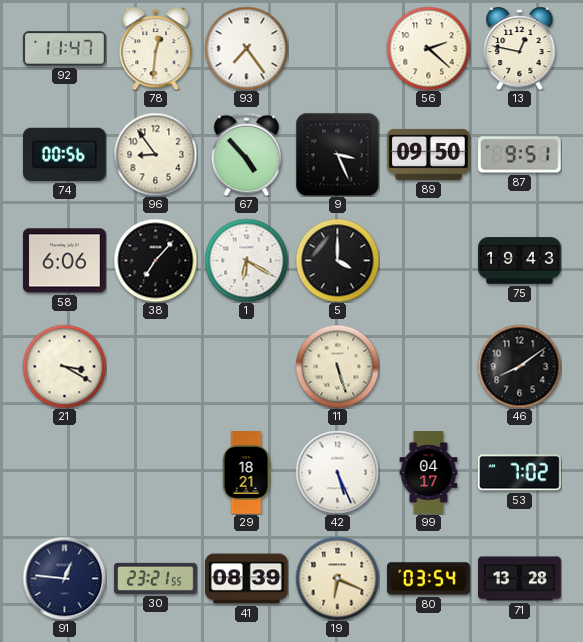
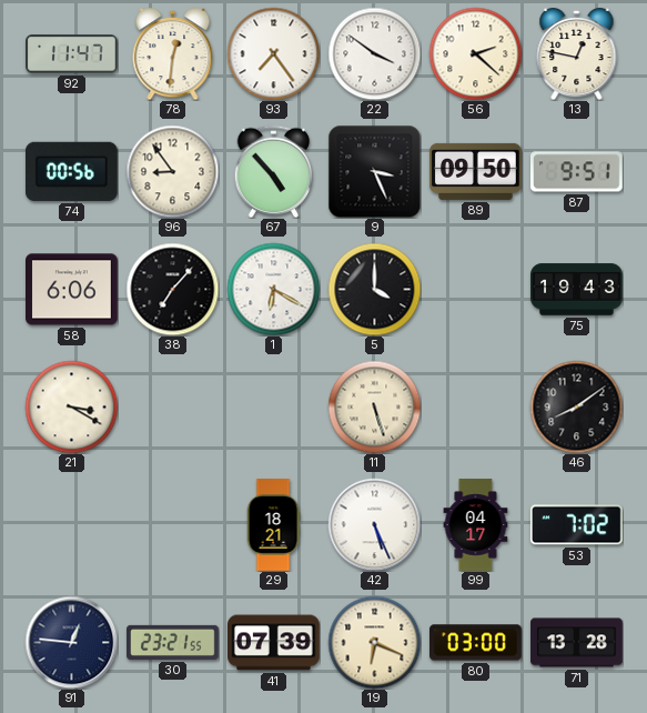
22: none -> 3:51 (374, 53)
41: 08:39 -> 07:39 (274, 643)
80: 03:54 -> 03:00 (476, 643)
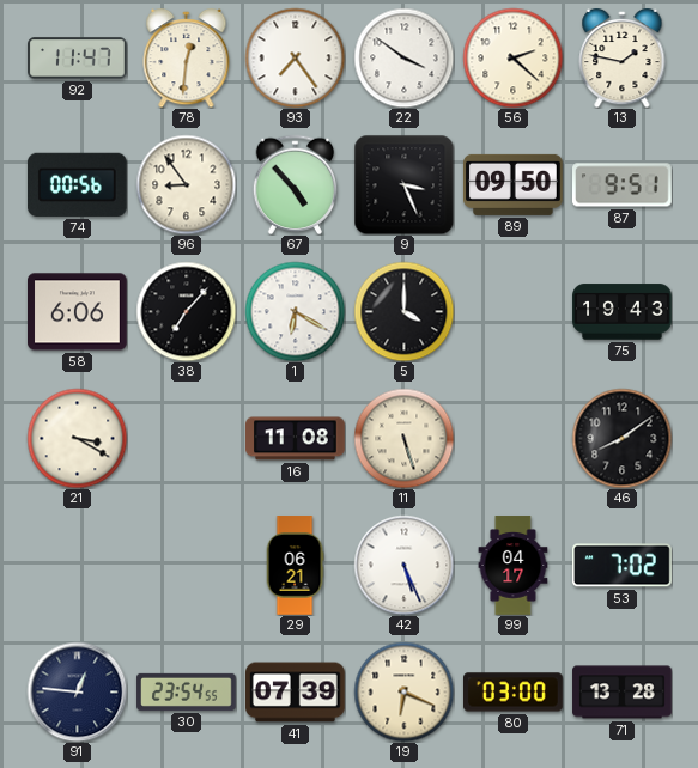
13: 12:47 -> 1:47 (623, 57)
16: none -> 11:08 (296, 439)
29: 18:21 -> 06:21 (295, 566)
30: 23:21 -> 23:54 (187, 691)
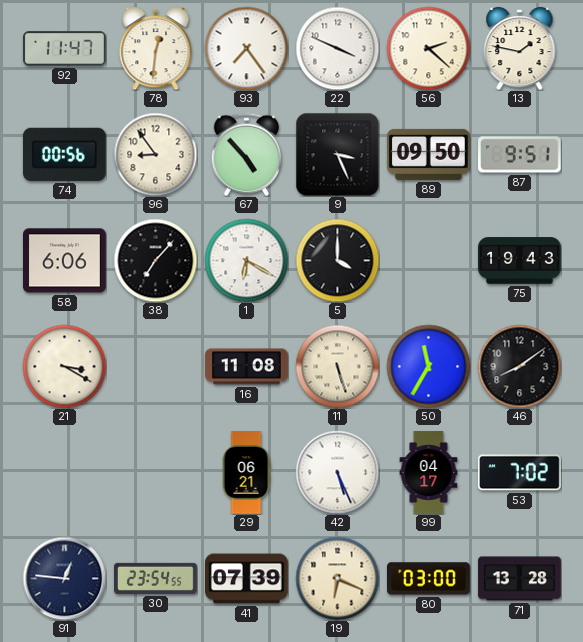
22: 3:51 -> 3:49 (337, 48)
50: none -> 11:35 (428, 366)
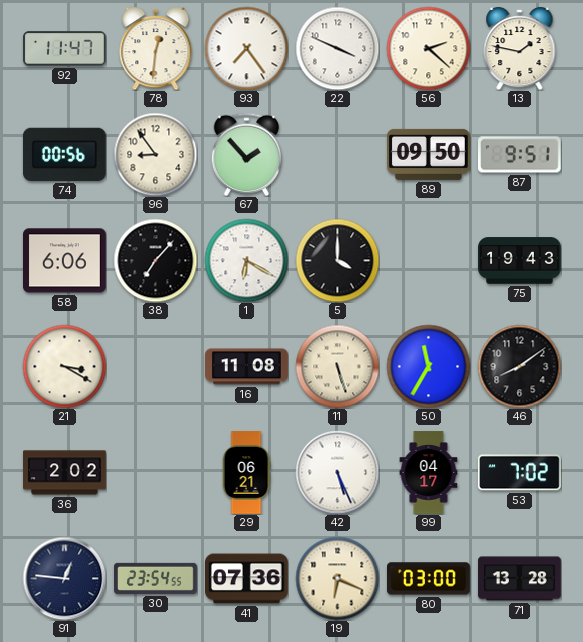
67: 4:53 -> 1:53 (247, 154)
9: 3:26 -> none (337, 154)
36: none -> 2:02 (65, 473)
41: 07:39 -> 07:36 (247, 579)
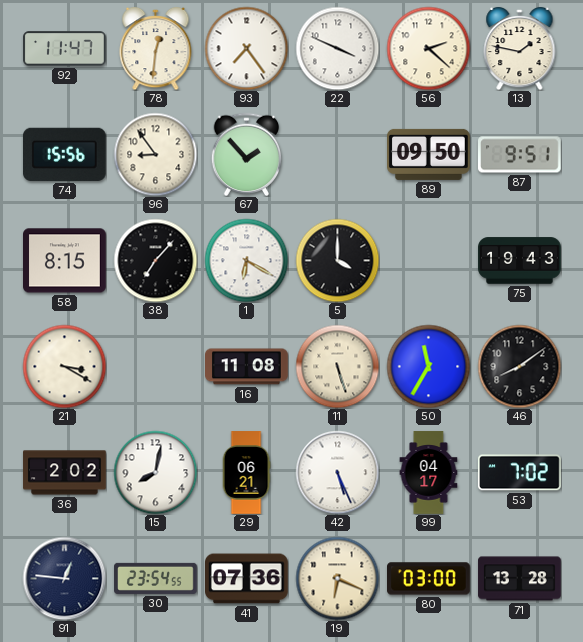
74: 00:56 -> 15:56 (64, 154)
58: 6:06 -> 8:15 (65, 261)
15: none -> 8:02 (155, 472)
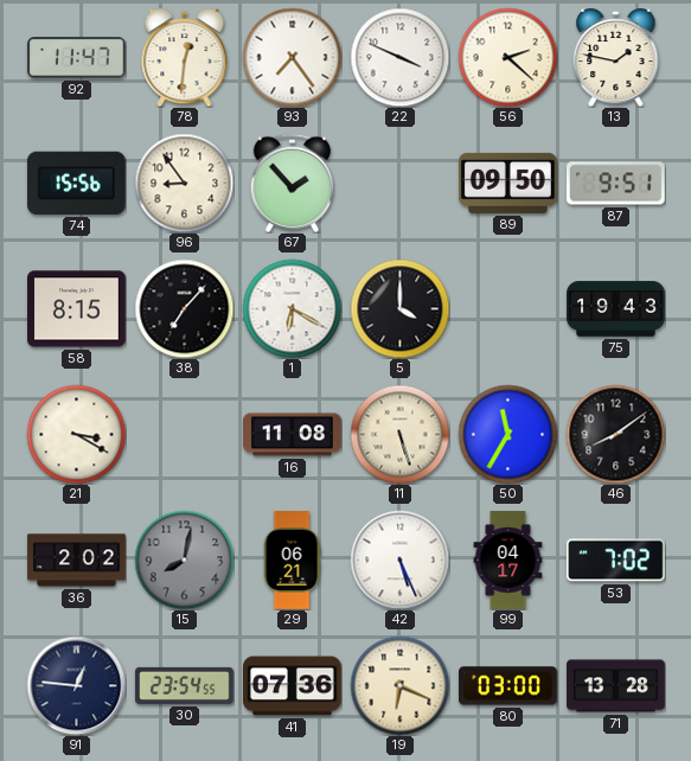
15 dial: white -> grey (184, 559)
